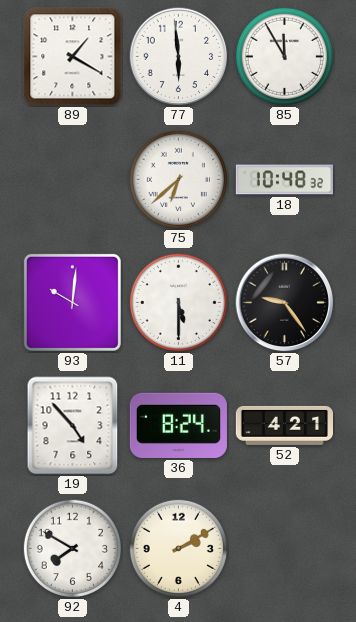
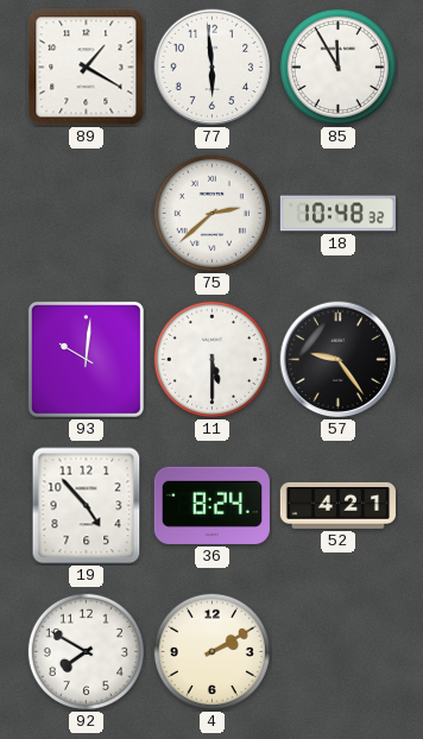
75: 6:38 -> 2:38 (211, 213)
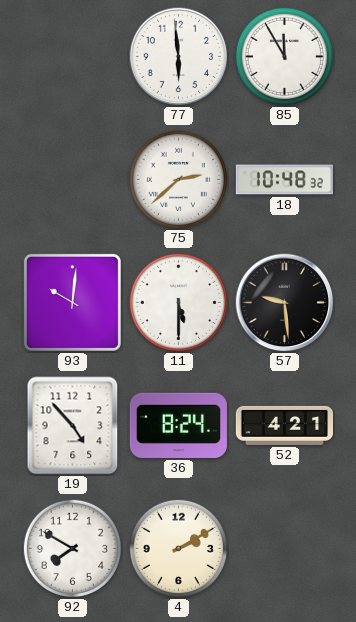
89: 1:20 -> none (87, 68)
57: 9:24 -> 9:29 (285, 303)
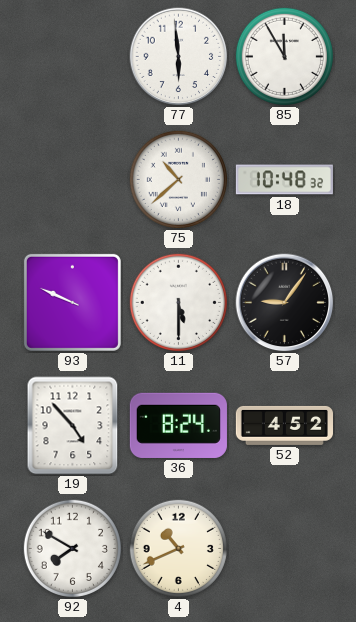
75: 2:38 -> 10:38 (178, 179)
93: 10:01 -> 9:49 (72, 302)
57: 9:29 -> 9:06 (285, 303)
52: 4:21 -> 4:52 (284, 425)
4: 2:10 -> 10:41 (178, 548)
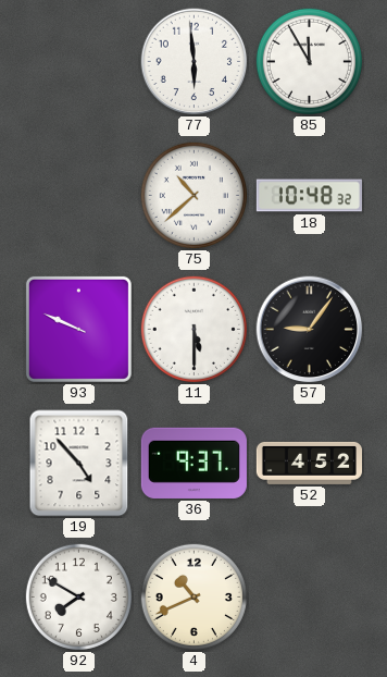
36: 8:24 -> 9:37 (193, 463)
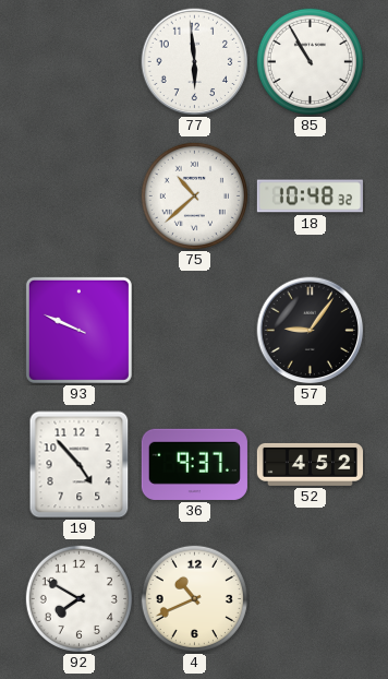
85: 11:55 -> 10:55 (310, 61)
11: 5:30 -> none (193, 329)
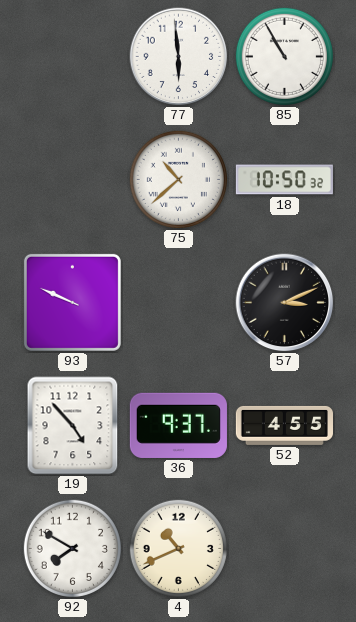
18: 10:48 -> 10:50 (284, 180)
57: 9:06 -> 3:11 (285, 303)
52: 4:52 -> 4:55 (284, 425)
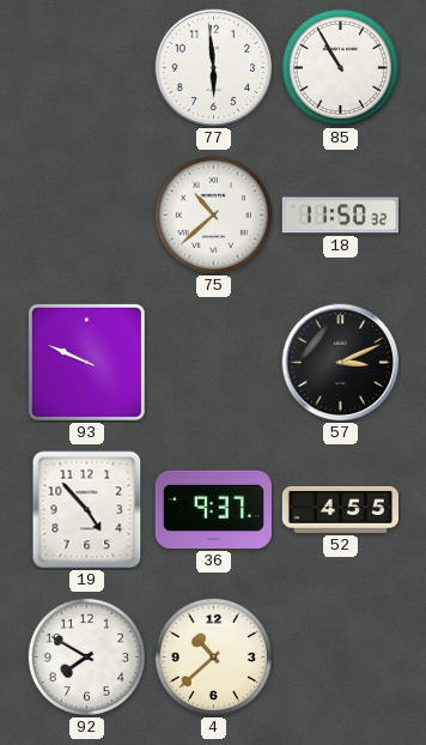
18: 10:50 -> 11:50 (340, 216)
4: 10:41 -> 10:38 (213, 656)
